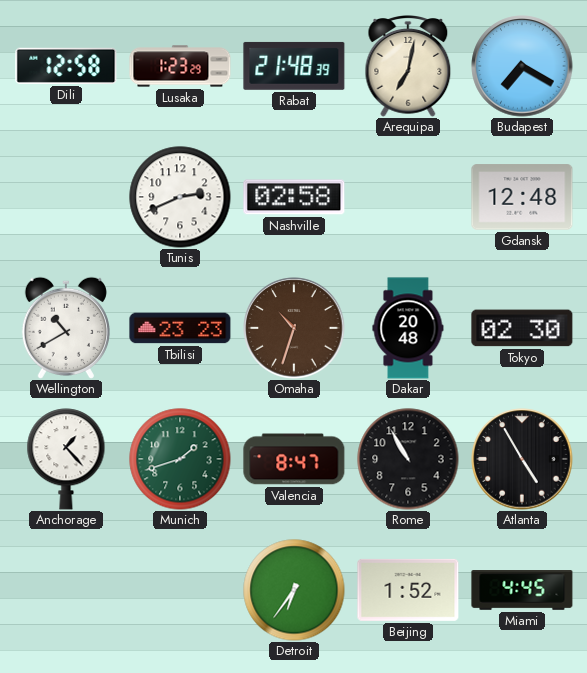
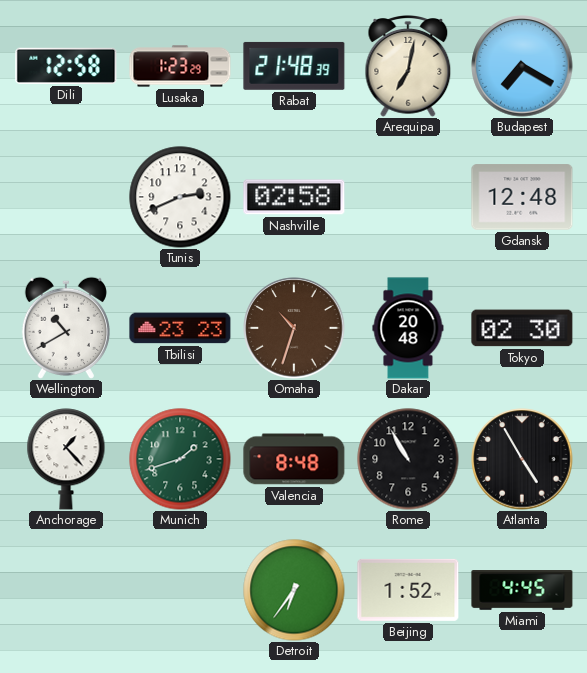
Valencia: 8:47 -> 8:48 (294, 459)
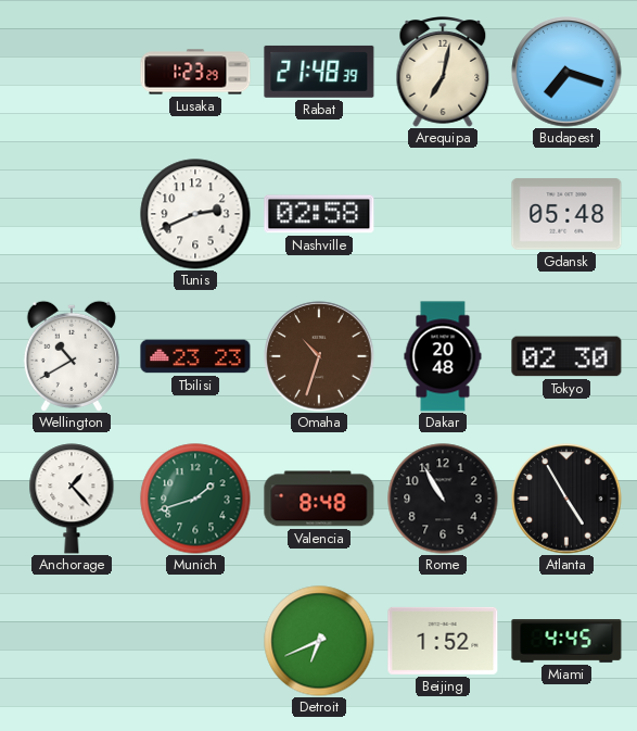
Dili: 12:58 -> none (66, 66)
Budapest: 7:20 -> 7:18 (566, 72)
Gdansk: 12:48 -> 05:48 (566, 214)
Detroit: 6:36 -> 6:41 (319, 641)
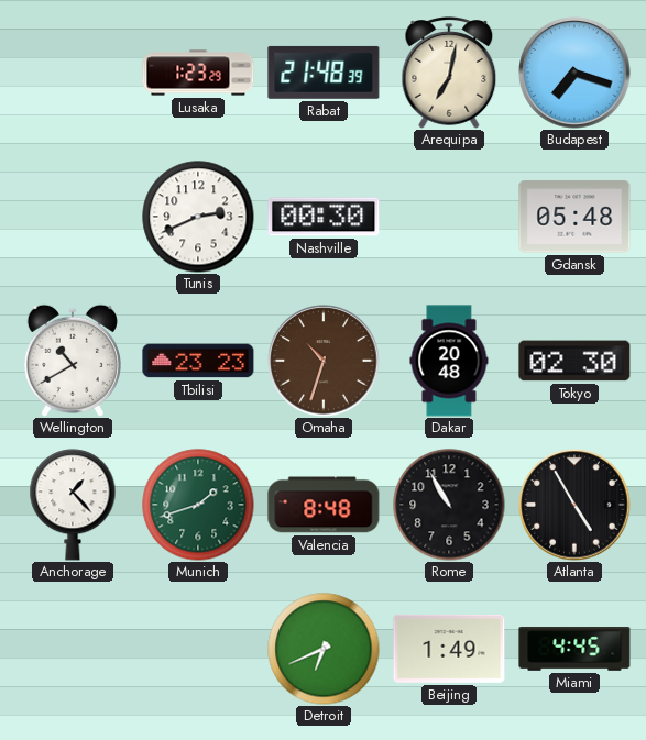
Nashville: 02:58 -> 00:30 (324, 217)
Beijing: 1:52 -> 1:49 (449, 649)
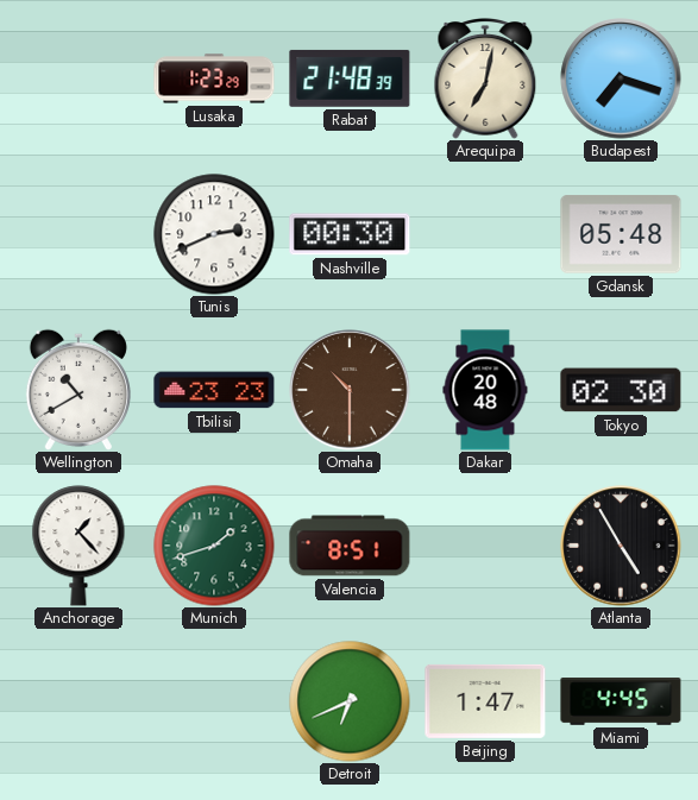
Omaha: 10:33 -> 10:30 (350, 390)
Valencia: 8:48 -> 8:51 (350, 546)
Rome: 10:55 -> none (449, 505)
Beijing: 1:49 -> 1:47 (485, 701)
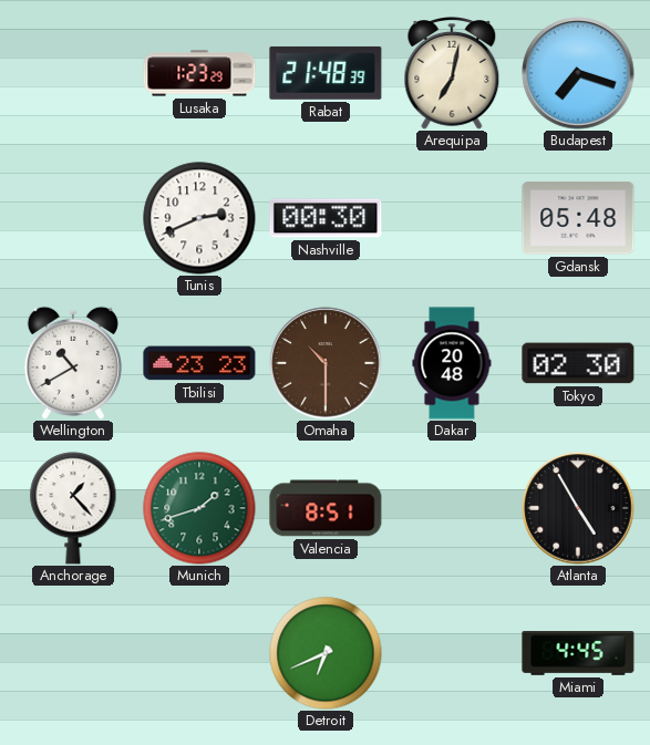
Beijing: 1:47 -> none (485, 701)
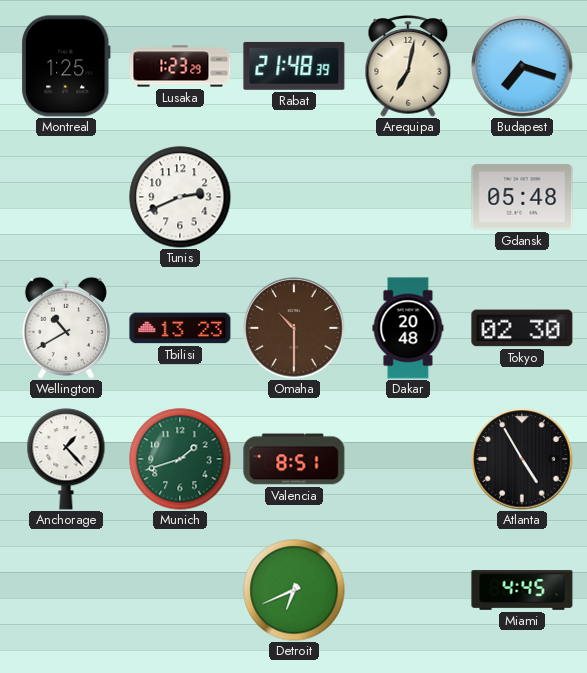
Montreal: none -> 1:25 (66, 66)
Nashville: 00:30 -> none (326, 218)
Tbilisi: 23:23 -> 13:23 (180, 328)
